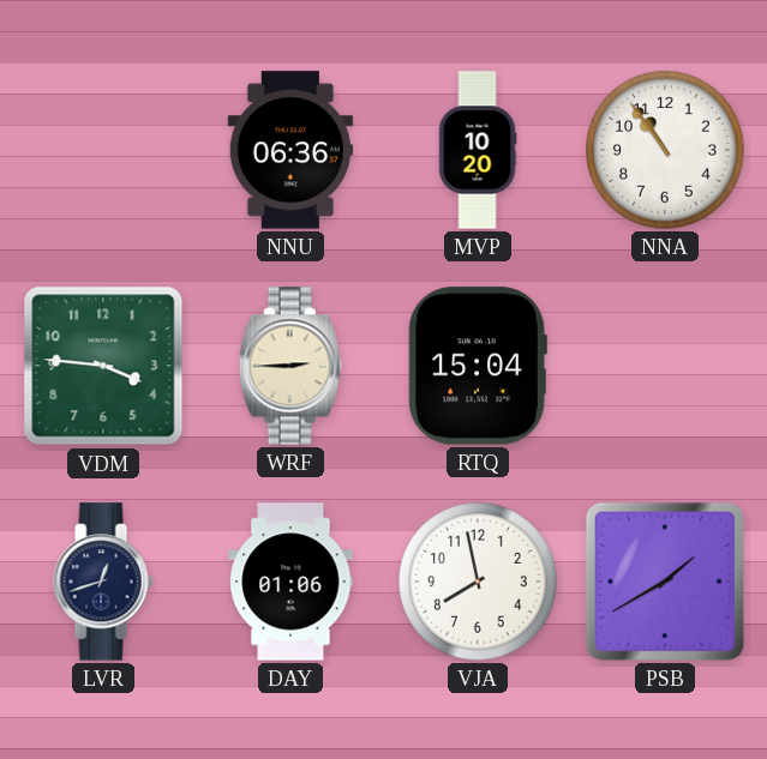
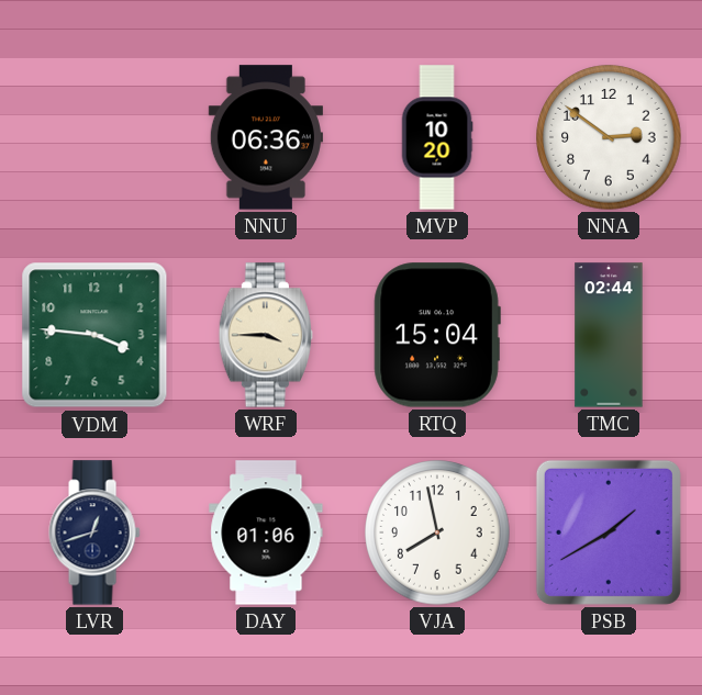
NNA: 10:54 -> 2:51 (609, 137)
WRF: 2:45 -> 3:45 (265, 335)
TMC: none -> 02:44 (609, 335)
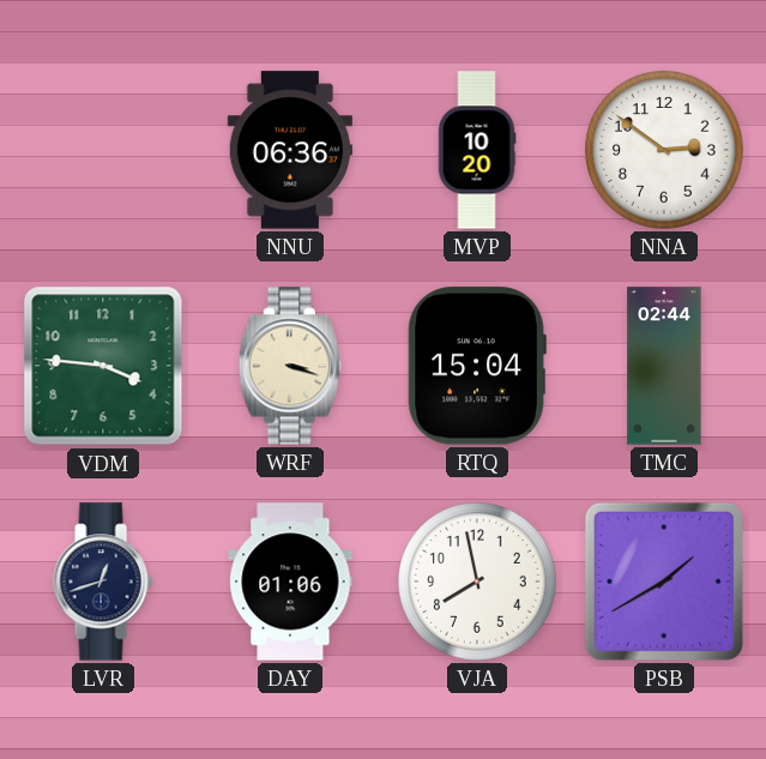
WRF: 3:45 -> 3:18 (289, 366)
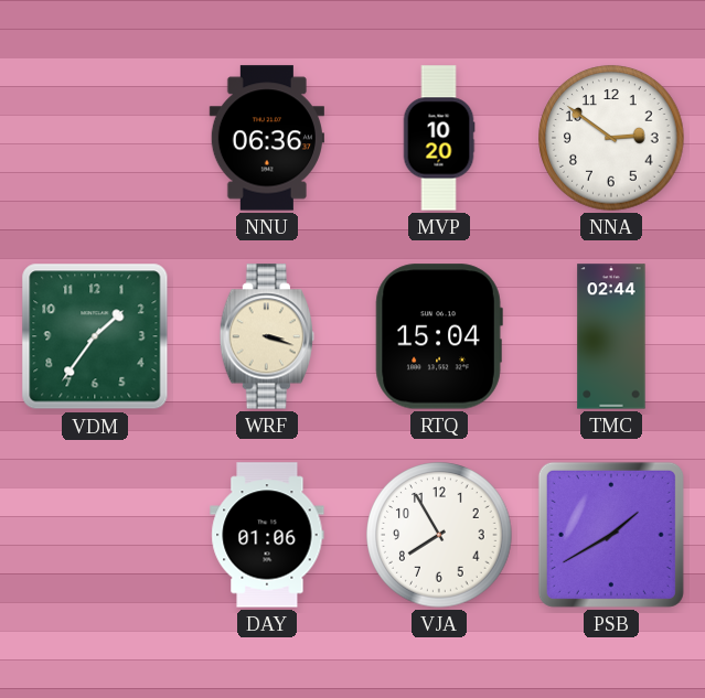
VDM: 3:46 -> 1:36 (95, 336)
LVR: 12:42 -> none (103, 582)
VJA: 7:58 -> 7:55 (439, 535)
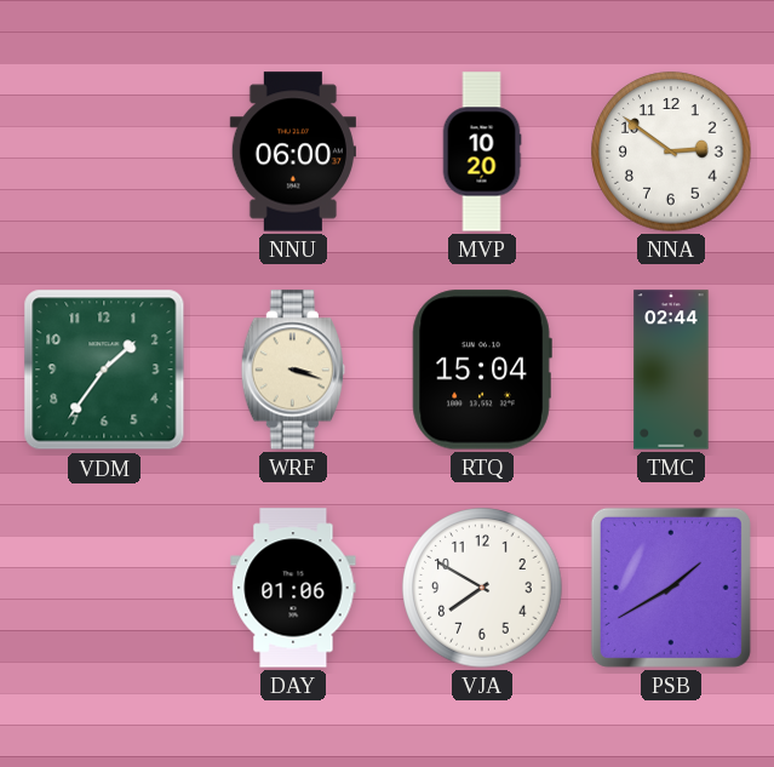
NNU: 06:36 -> 06:00 (293, 151)
VJA: 7:55 -> 7:50 (482, 588)
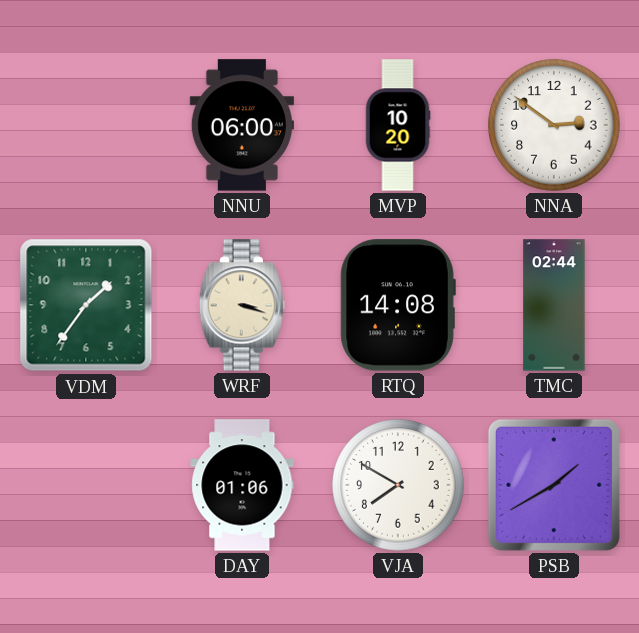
RTQ: 15:04 -> 14:08 (398, 305)
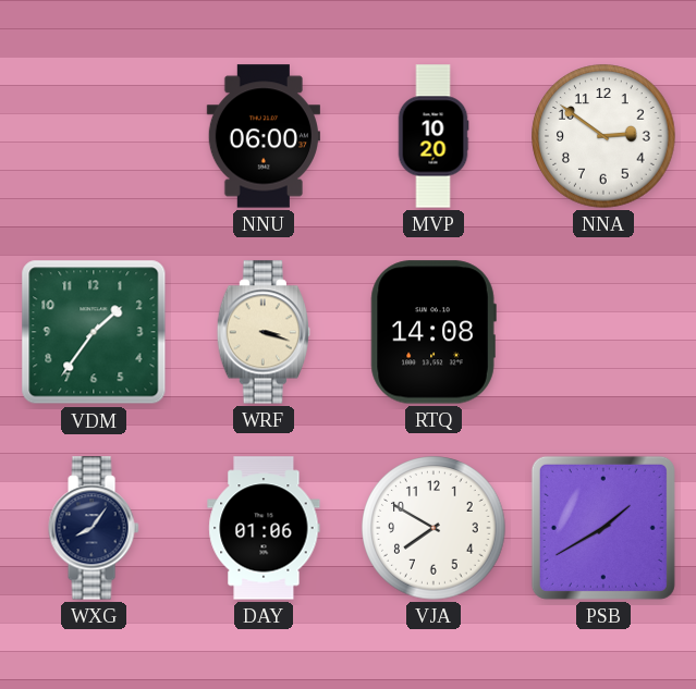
TMC: 02:44 -> none (554, 305)
WXG: none -> 8:06 (94, 528)
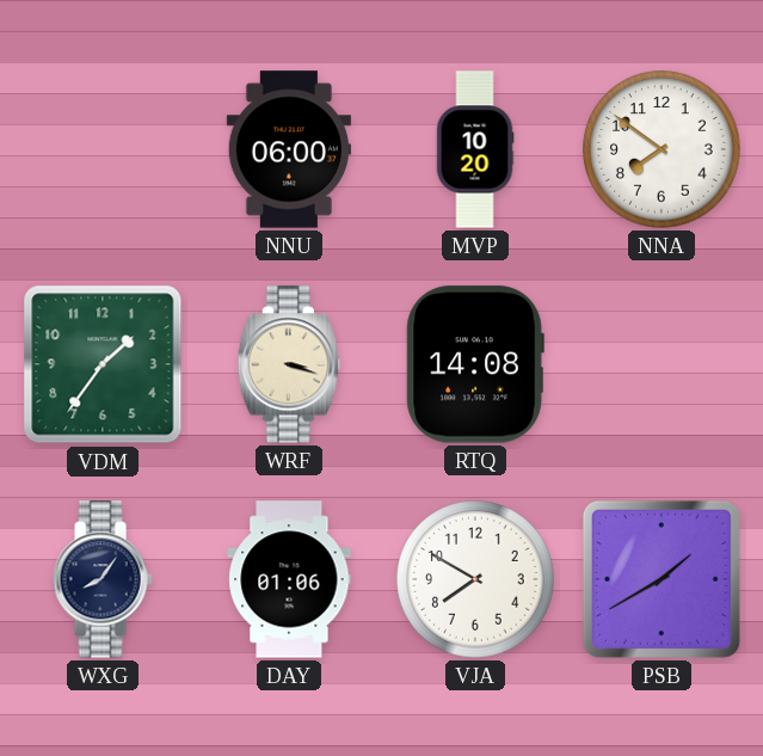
NNA: 2:51 -> 7:51 (662, 149)
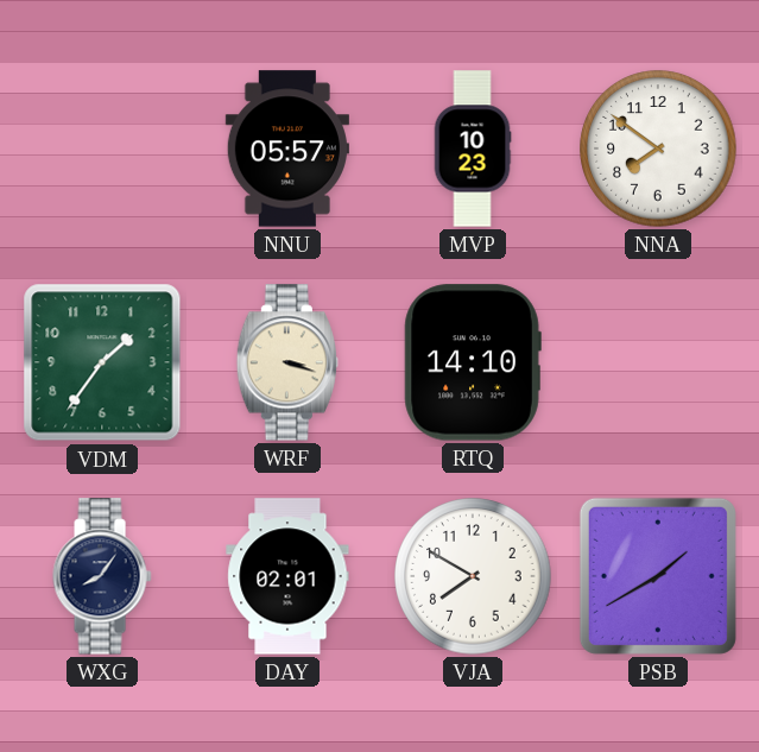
NNU: 06:00 -> 05:57 (287, 148)
MVP: 10:20 -> 10:23 (473, 148)
RTQ: 14:08 -> 14:10 (473, 362)
DAY: 01:06 -> 02:01 (287, 576)
